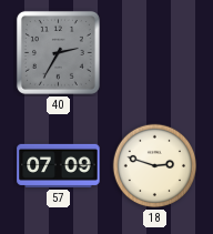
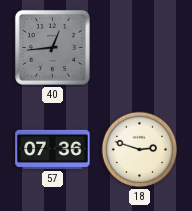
40: 2:35 -> 12:44 (52, 47)
57: 07:09 -> 07:36 (53, 149)
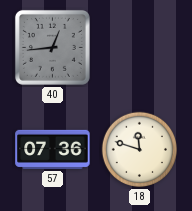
18: 2:48 -> 11:48 (140, 150)
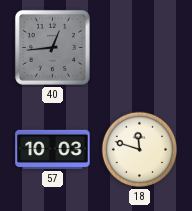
57: 07:36 -> 10:03 (53, 149)
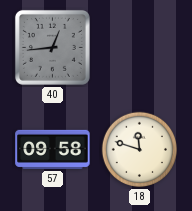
57: 10:03 -> 09:58 (53, 149)
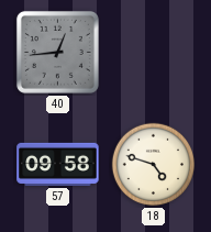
18: 11:48 -> 4:48 (154, 165)
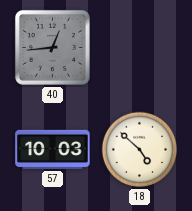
57: 09:58 -> 10:03 (53, 149)
18: 4:48 -> 4:52 (140, 150)
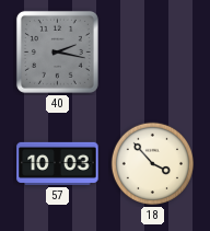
40: 12:44 -> 2:17 (57, 51)
18: 4:52 -> 3:53 (153, 164)
